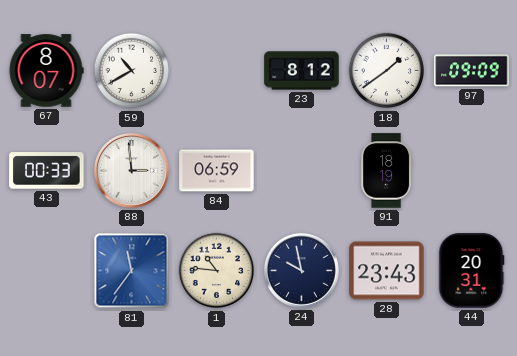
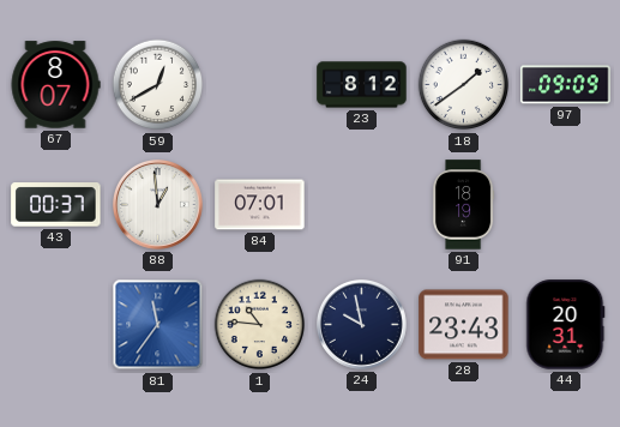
59: 10:40 -> 12:40 (158, 85)
43: 00:33 -> 00:37 (56, 205)
88: 2:59 -> 12:59 (157, 204)
84: 06:59 -> 07:01 (260, 205)
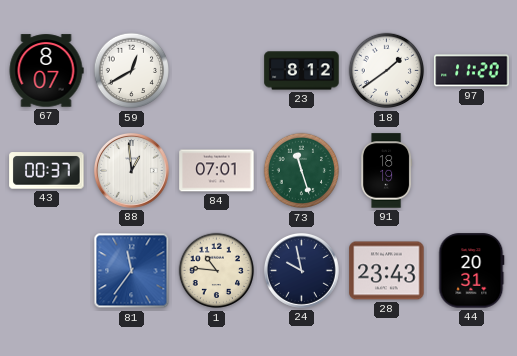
97: 09:09 -> 11:20 (472, 71)
73: none -> 11:27 (302, 171)
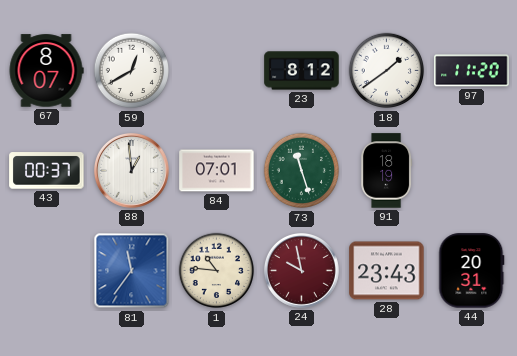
24 dial: navy -> burgundy (301, 270)
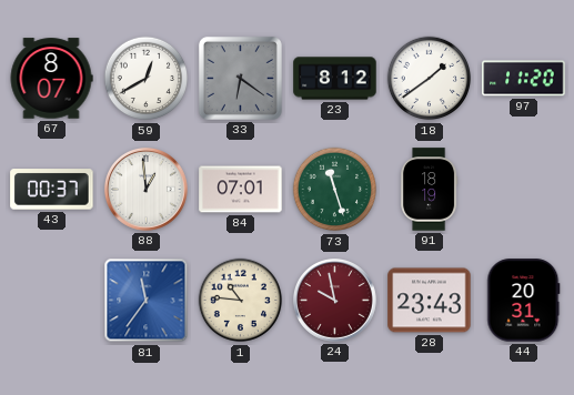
33: none -> 6:21 (240, 78)
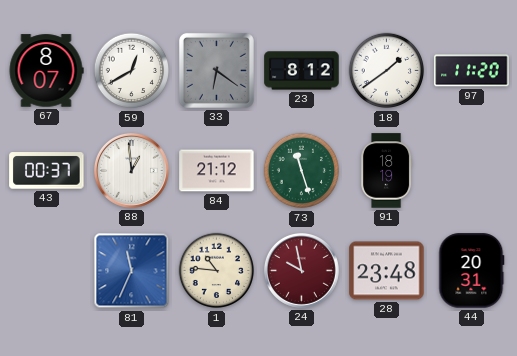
84: 07:01 -> 21:12 (217, 171)
81: 11:36 -> 11:34 (132, 271)
28: 23:43 -> 23:48 (387, 271)
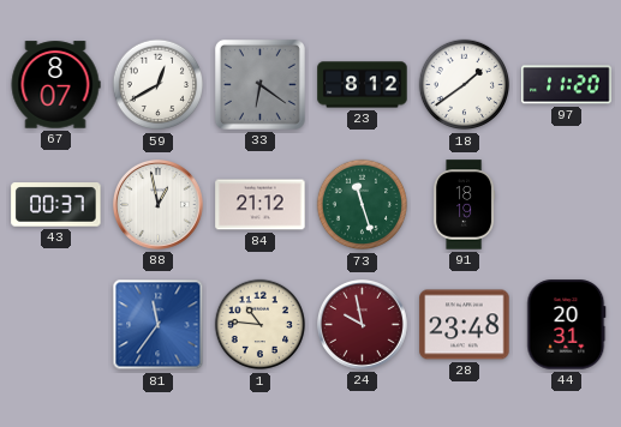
88: 12:59 -> 12:58 (157, 204)
81: 11:34 -> 11:36 (159, 325)
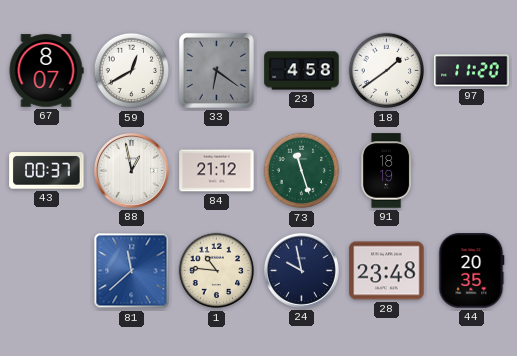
23: 8:12 -> 4:58 (302, 71)
81: 11:36 -> 11:38 (132, 271)
24 dial: burgundy -> navy (301, 270)
44: 20:31 -> 20:35 (472, 271)
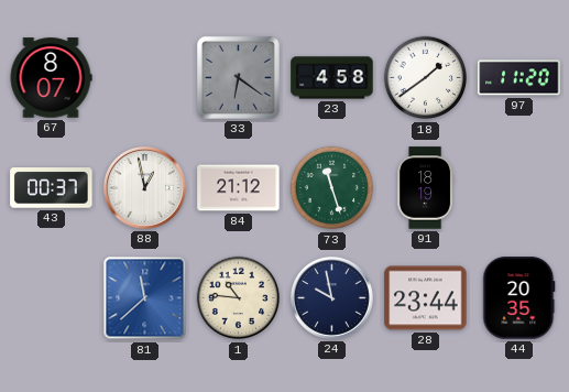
59: 12:40 -> none (132, 71)
28: 23:48 -> 23:44 (426, 298)
